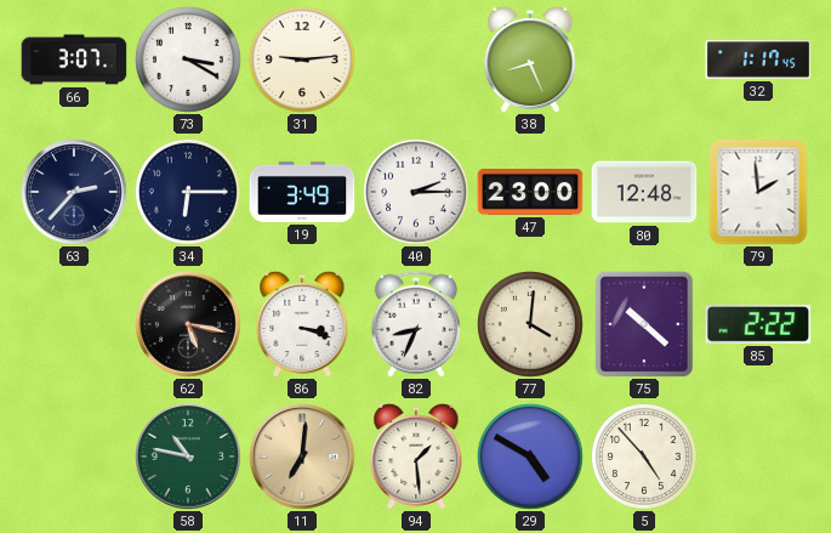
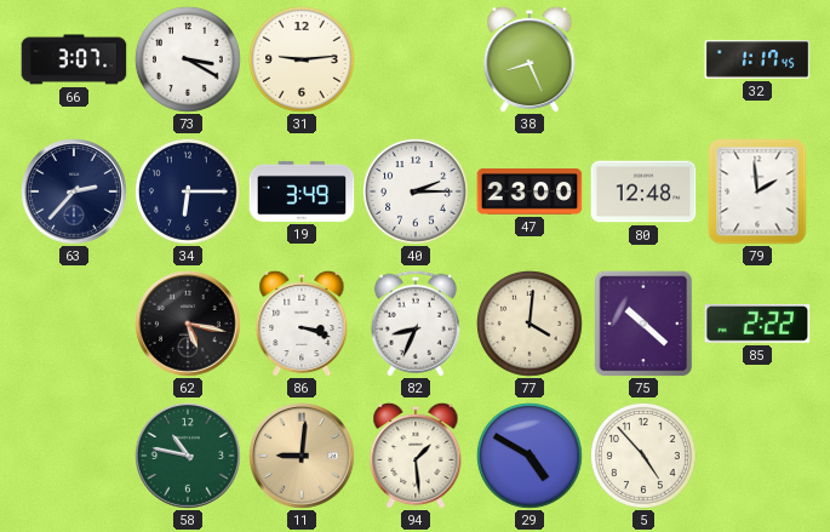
11: 7:01 -> 9:01 (303, 457)
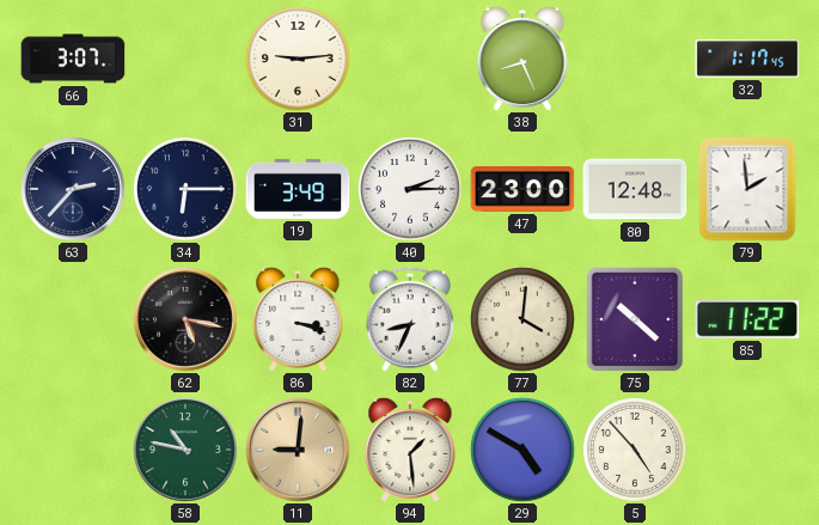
73: 3:20 -> none (189, 61)
85: 2:22 -> 11:22 (747, 321)
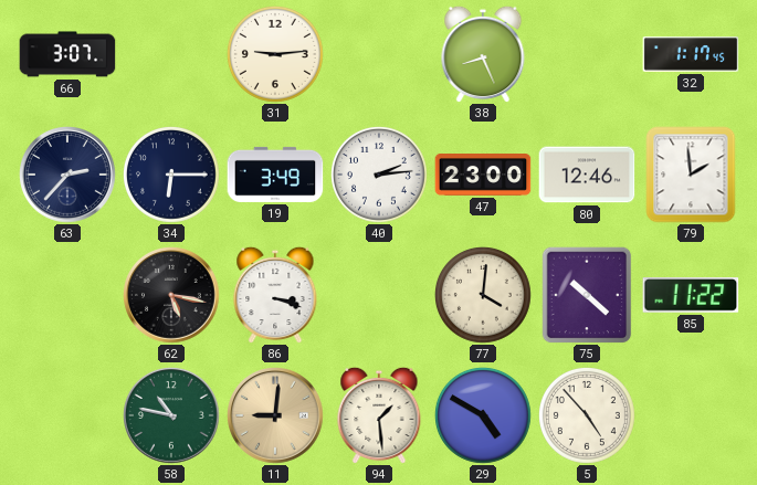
40: 2:15 -> 2:14 (380, 176)
80: 12:48 -> 12:46 (587, 175)
82: 8:34 -> none (410, 319)
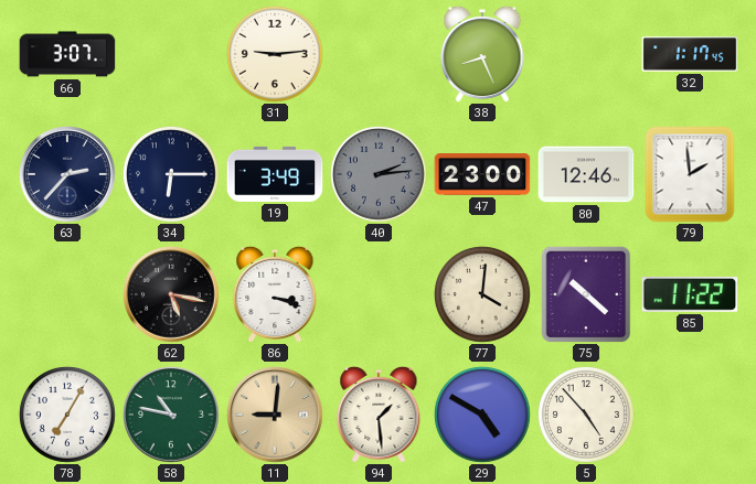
40 dial: white -> grey (380, 175)
78: none -> 7:05 (68, 416)
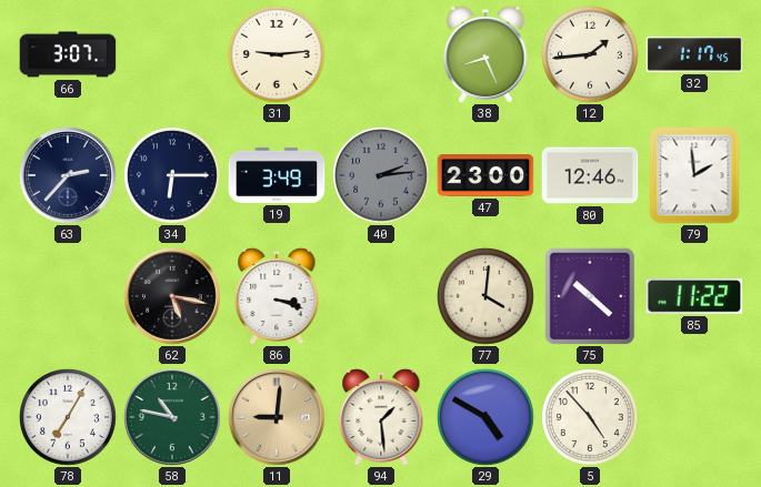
12: none -> 1:44 (591, 55)
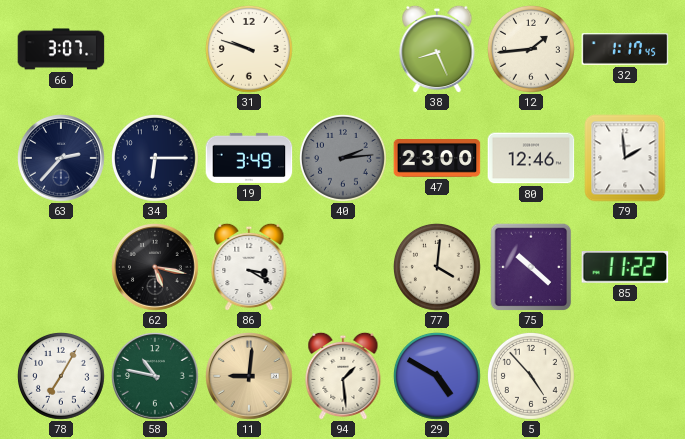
31: 9:14 -> 9:48 (250, 50)
86: 3:18 -> 3:20 (249, 267)
